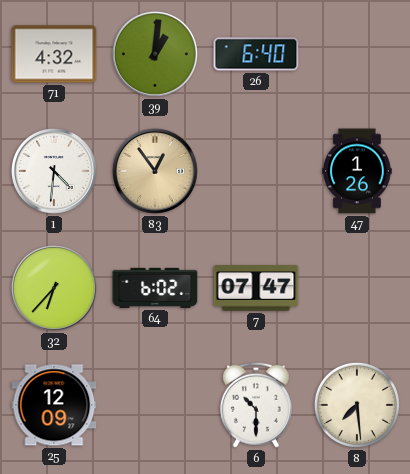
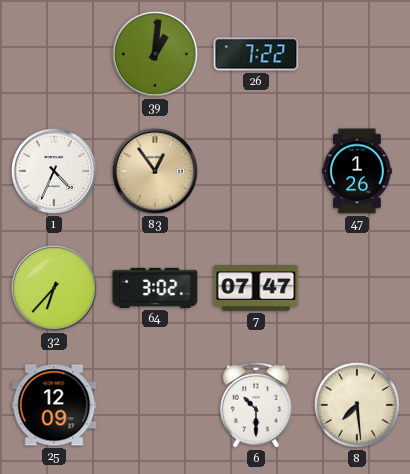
71: 4:32 -> none (54, 54)
26: 6:40 -> 7:22 (256, 54)
1: 4:31 -> 4:34 (54, 171)
64: 6:02 -> 3:02 (155, 288)
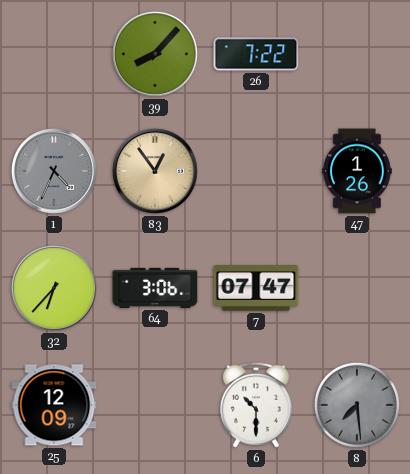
39: 1:01 -> 8:07 (155, 54)
1 dial: white -> grey (54, 171)
64: 3:02 -> 3:06 (155, 288)
8 dial: cream -> grey (357, 405)
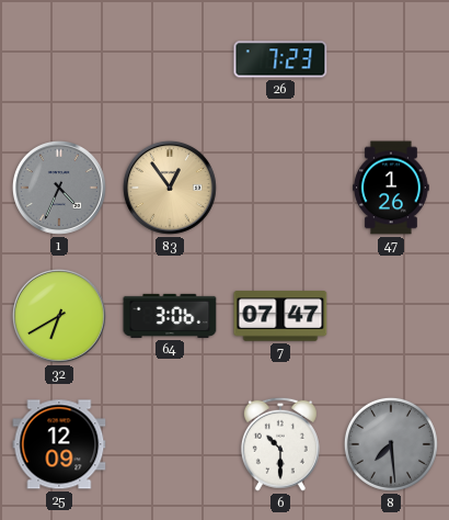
39: 8:07 -> none (155, 54)
26: 7:22 -> 7:23 (280, 59)
32: 6:37 -> 6:40 (59, 316)
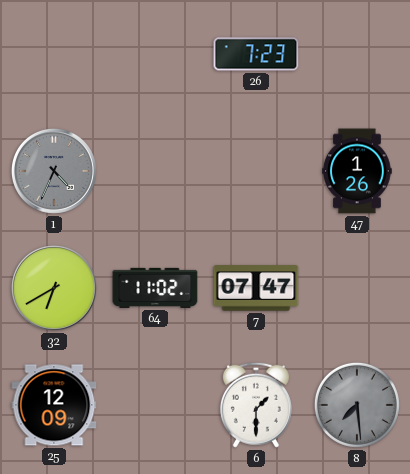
83: 12:54 -> none (170, 188)
64: 3:06 -> 11:02 (155, 288)
6: 10:30 -> 1:30 (256, 405)
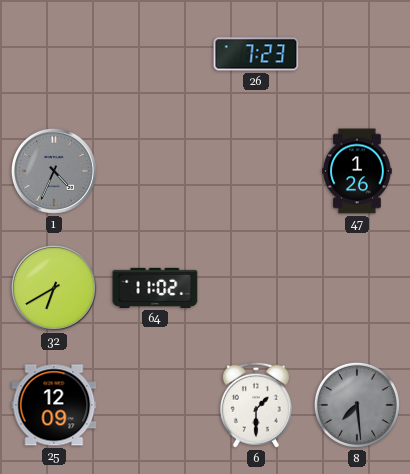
7: 07:47 -> none (256, 288)
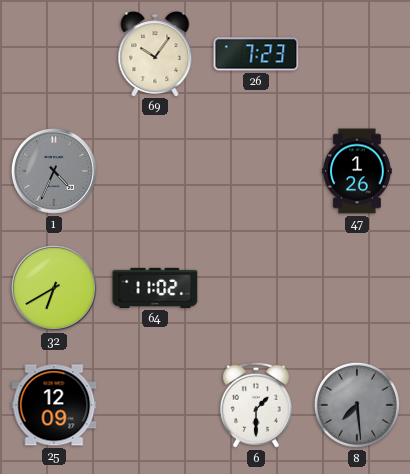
69: none -> 10:06 (155, 54)
